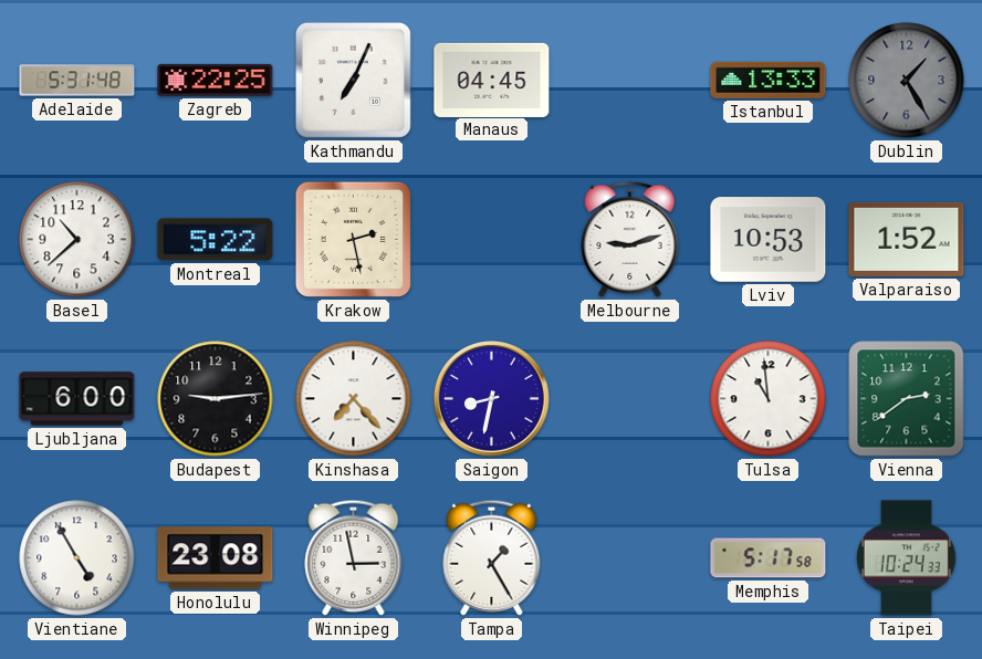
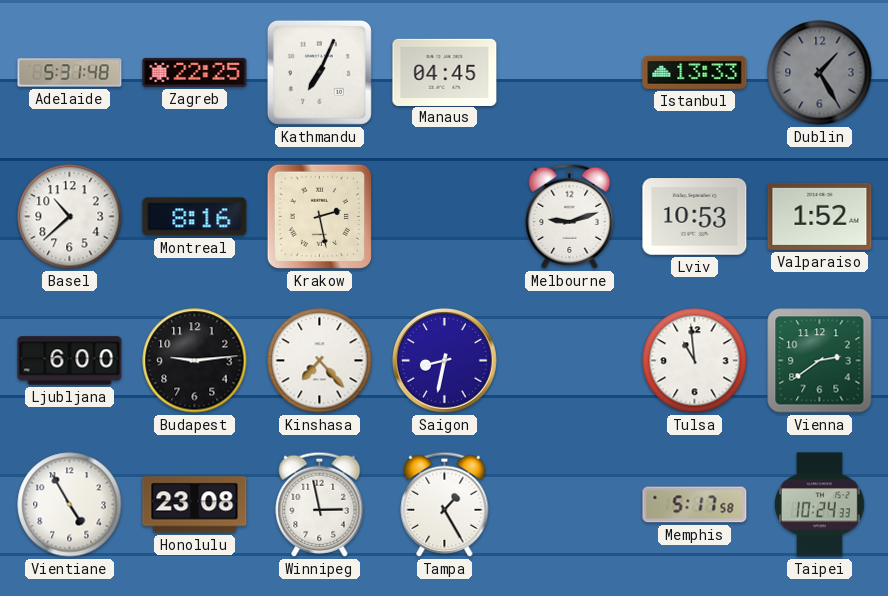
Montreal: 5:22 -> 8:16 (195, 217)
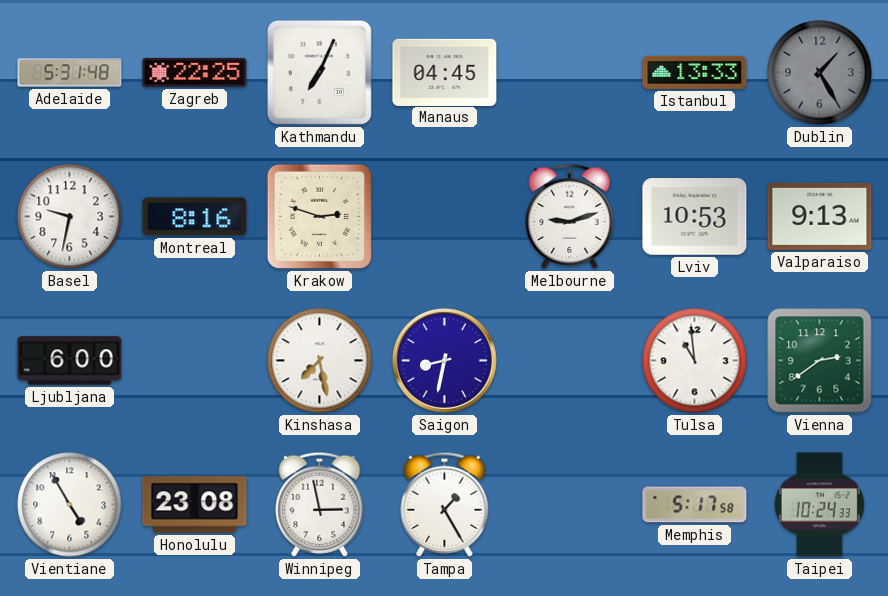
Basel: 10:38 -> 9:32 (70, 217)
Krakow: 2:28 -> 2:48 (319, 216)
Valparaiso: 1:52 -> 9:13 (820, 216)
Budapest: 9:14 -> none (195, 361)
Kinshasa: 7:23 -> 7:28 (320, 361)
